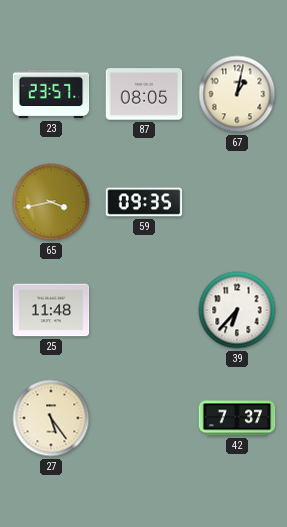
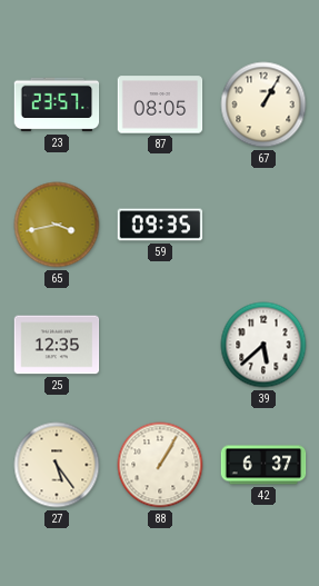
67: 1:02 -> 1:05 (263, 105)
25: 11:48 -> 12:35 (57, 345)
39: 6:37 -> 5:38 (263, 345)
88: none -> 1:05 (160, 465)
42: 7:37 -> 6:37 (263, 465)
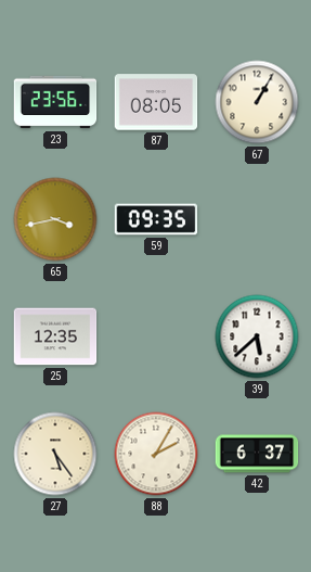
23: 23:57 -> 23:56 (55, 102)
88: 1:05 -> 2:05 (156, 454)
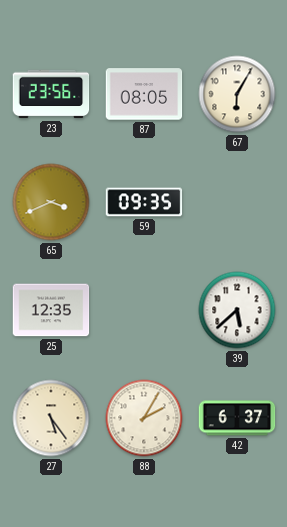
67: 1:05 -> 6:05 (237, 94)
65: 3:43 -> 3:41 (51, 202)
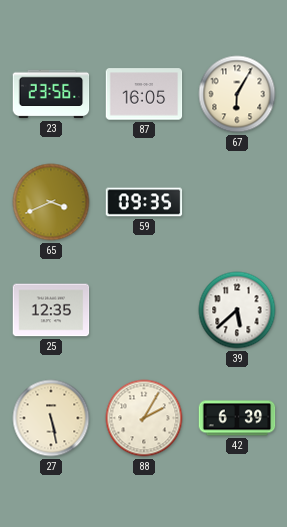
87: 08:05 -> 16:05 (144, 94)
27: 5:24 -> 5:28 (51, 418)
42: 6:37 -> 6:39 (237, 418)
